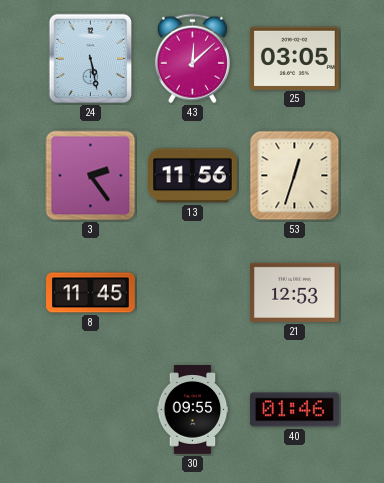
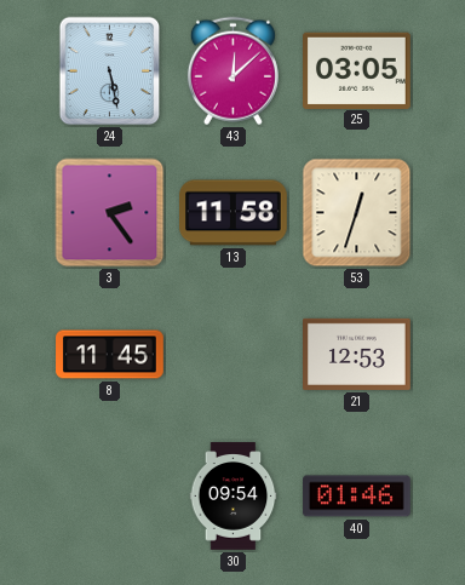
13: 11:56 -> 11:58 (234, 213)
30: 09:55 -> 09:54 (234, 497)
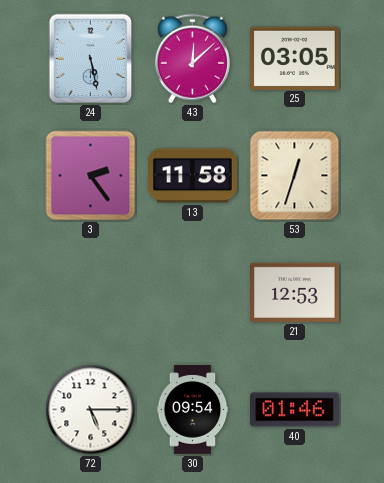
8: 11:45 -> none (110, 355)
72: none -> 5:15 (91, 410)
